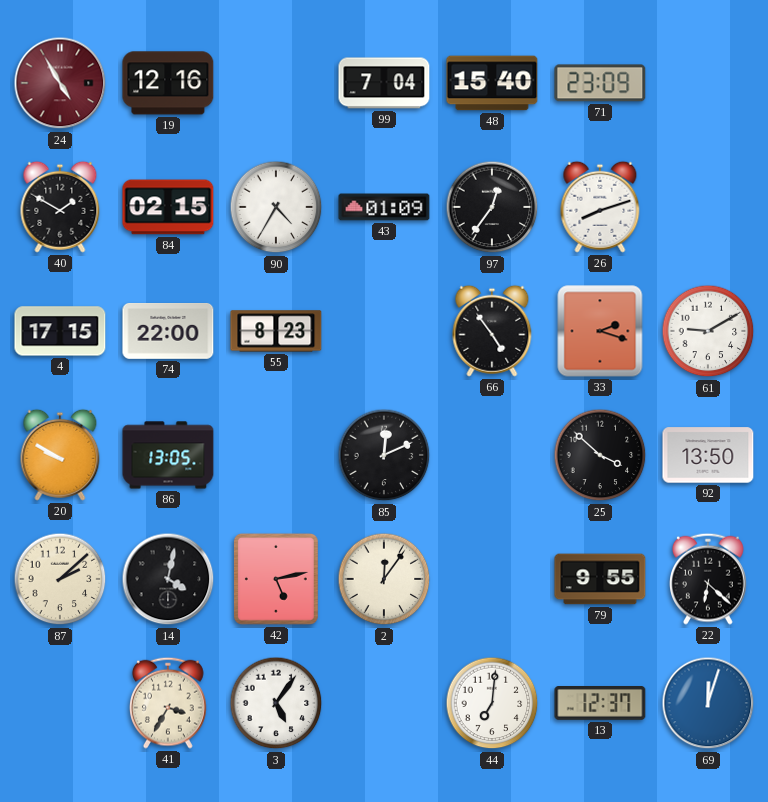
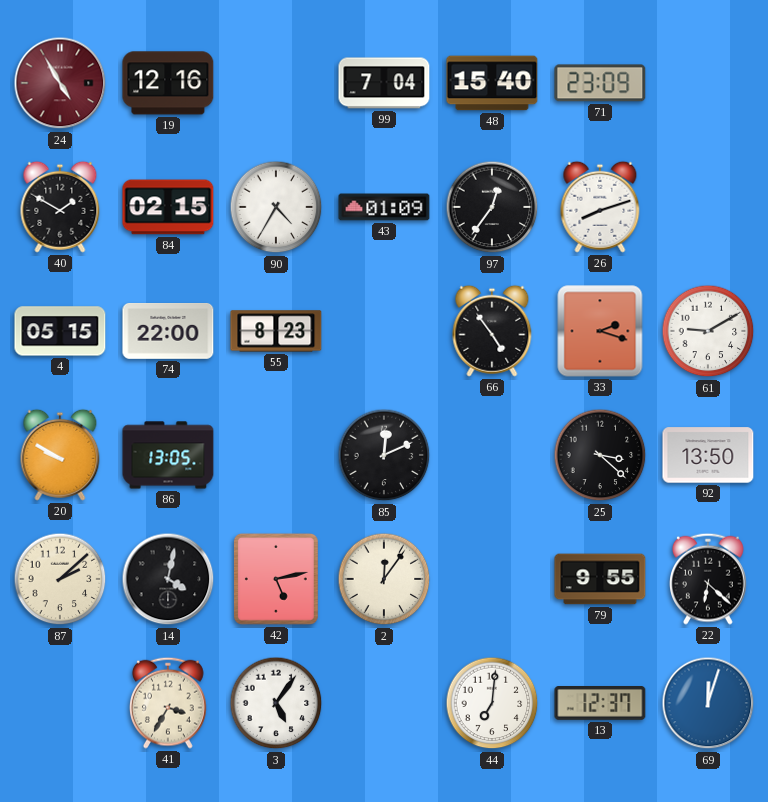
4: 17:15 -> 05:15 (60, 331)
25: 3:52 -> 3:22 (600, 455)
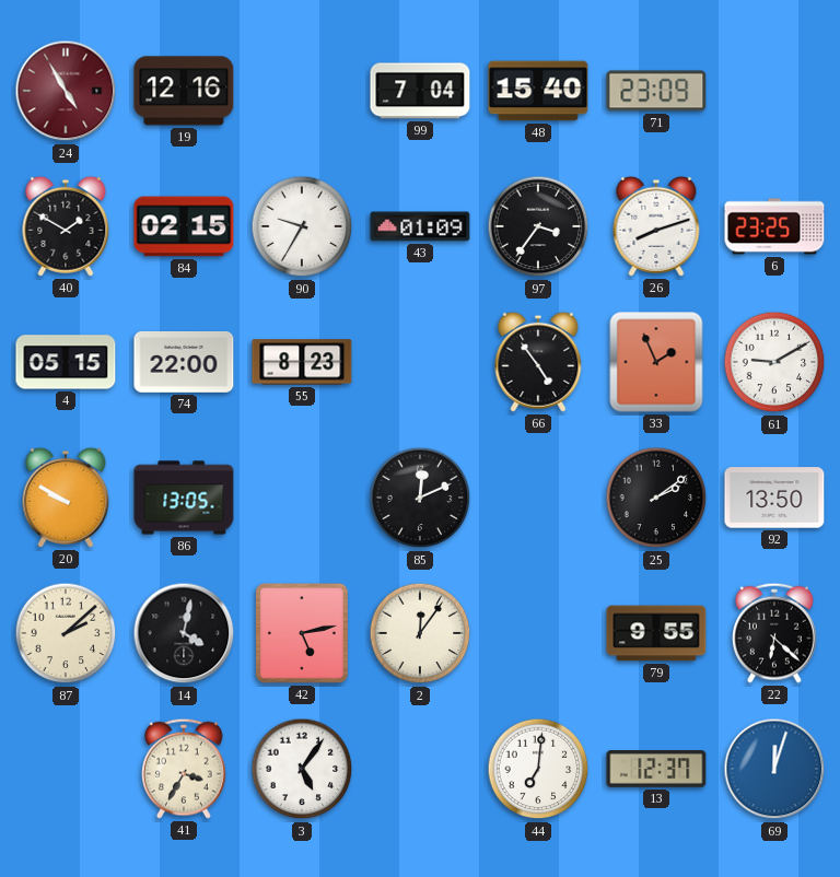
90: 4:35 -> 9:35 (302, 226)
97: 12:36 -> 3:36 (538, 226)
6: none -> 23:25 (774, 226)
33: 2:18 -> 1:56 (656, 362)
25: 3:22 -> 2:09 (656, 498)
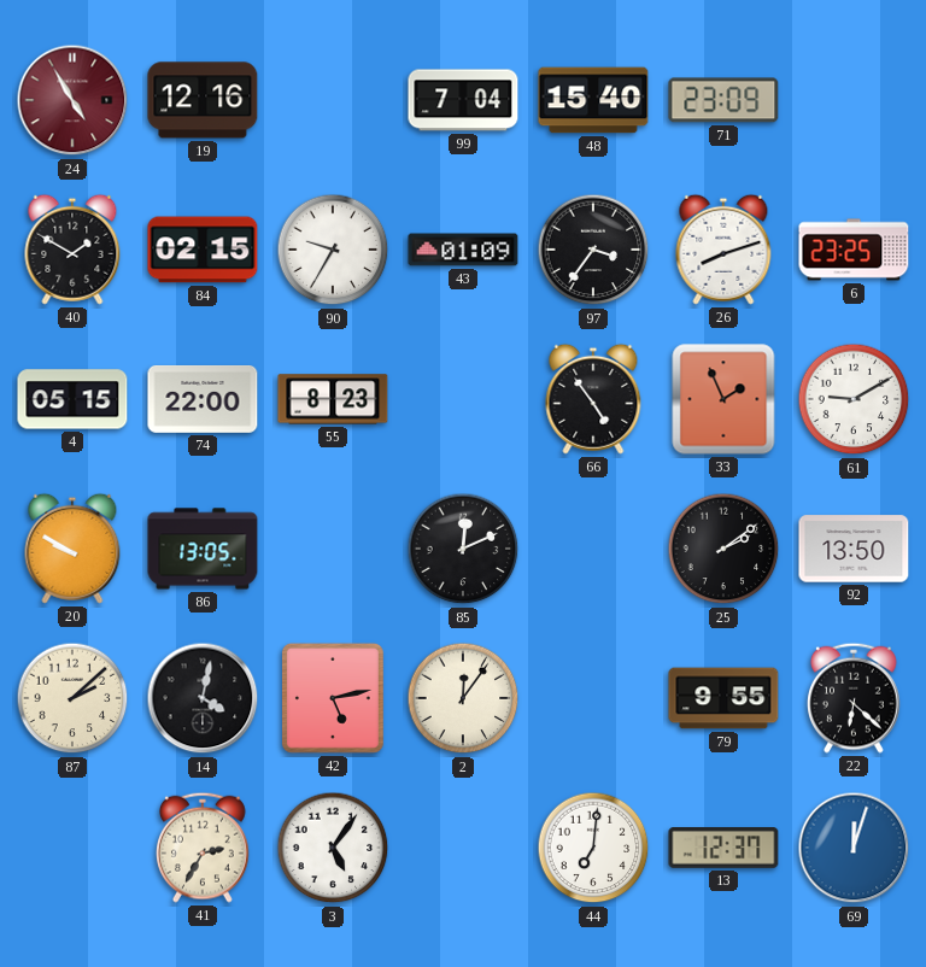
41: 3:35 -> 2:35 (204, 848)
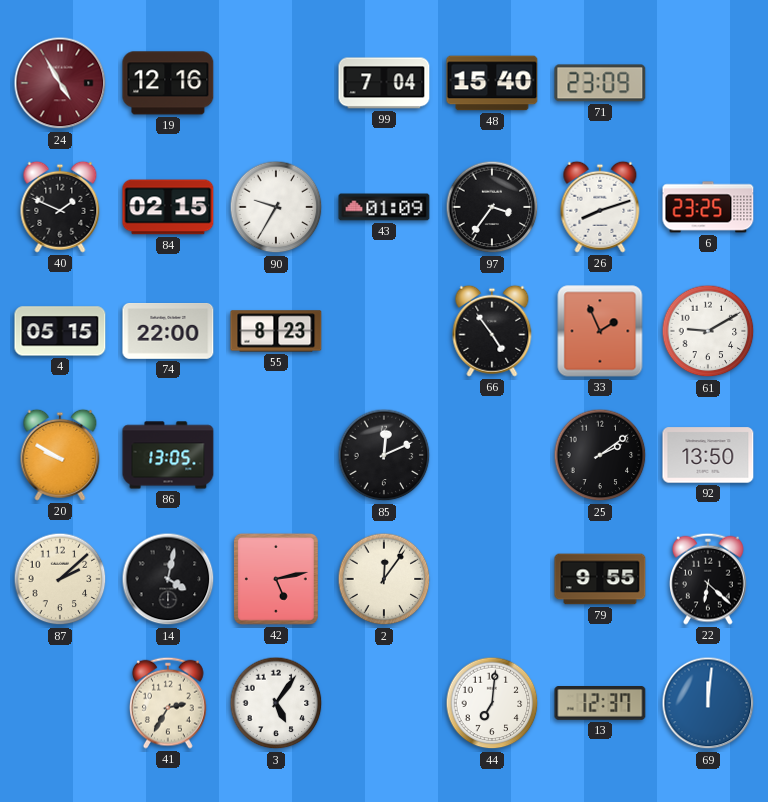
40: 1:50 -> 1:49 (60, 207)
69: 12:03 -> 12:01 (708, 703)
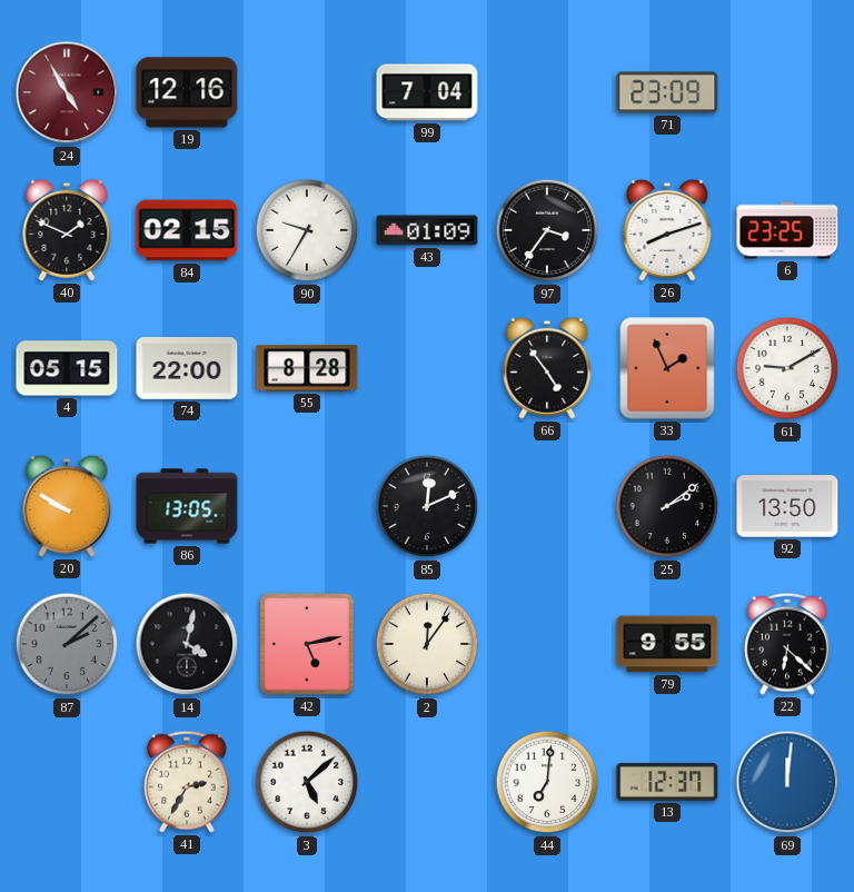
48: 15:40 -> none (492, 83)
55: 8:23 -> 8:28 (307, 368)
87 dial: cream -> grey (67, 644)
3: 5:06 -> 5:08 (307, 782)
